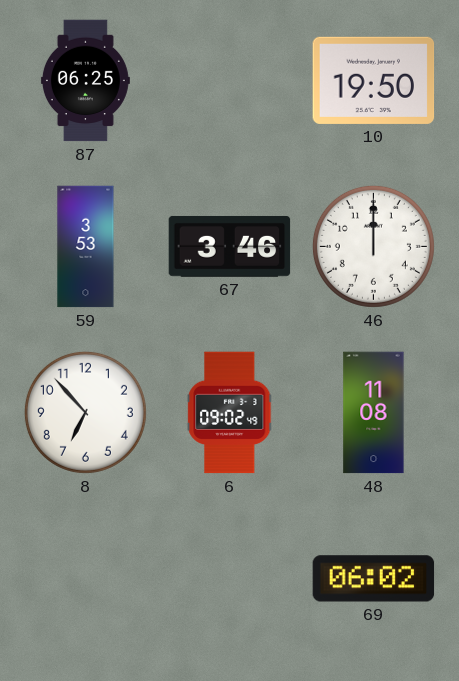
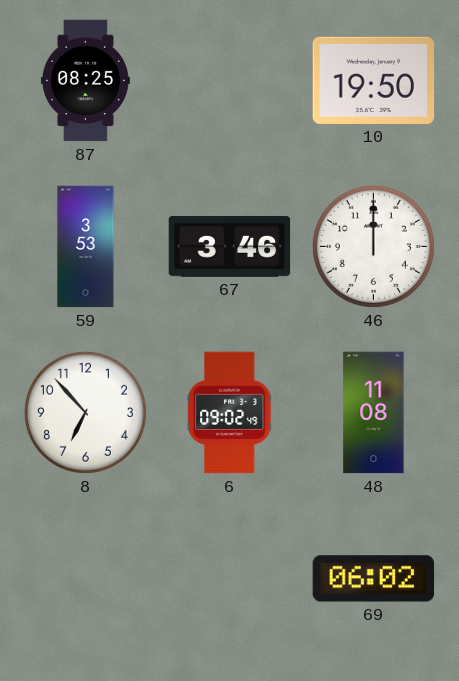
87: 06:25 -> 08:25 (85, 81)
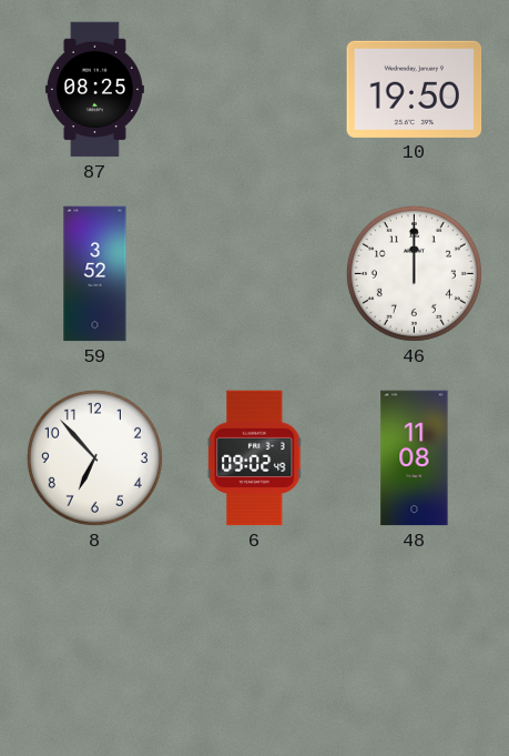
59: 3:53 -> 3:52 (95, 274)
67: 3:46 -> none (230, 246)
69: 06:02 -> none (374, 579)
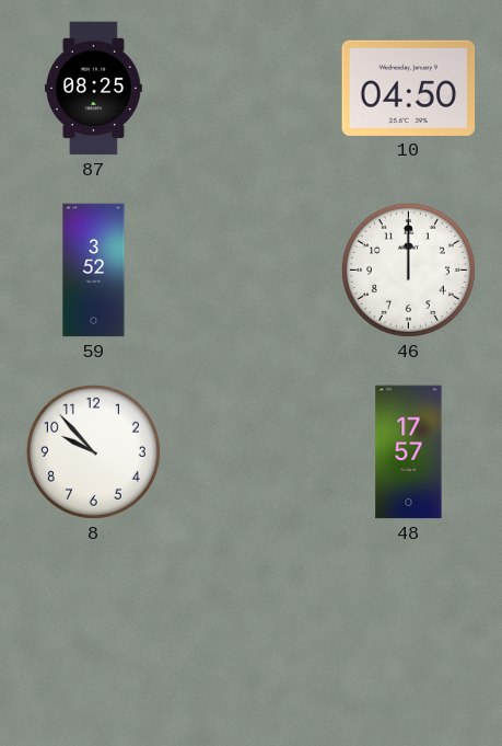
10: 19:50 -> 04:50 (409, 88)
8: 6:53 -> 9:53 (93, 451)
6: 09:02 -> none (255, 458)
48: 11:08 -> 17:57 (409, 452)
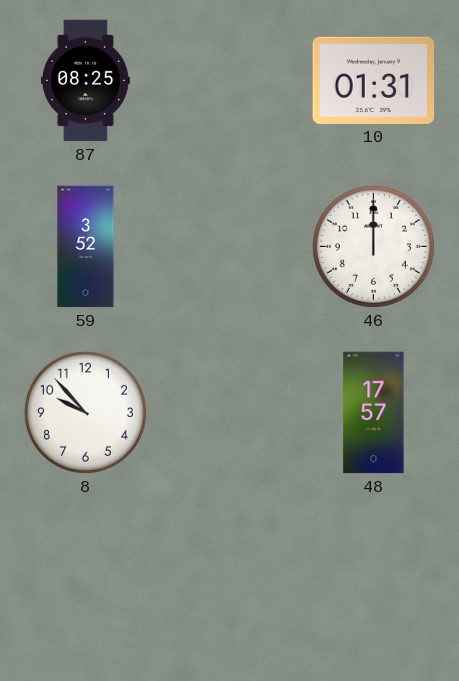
10: 04:50 -> 01:31 (374, 80)
